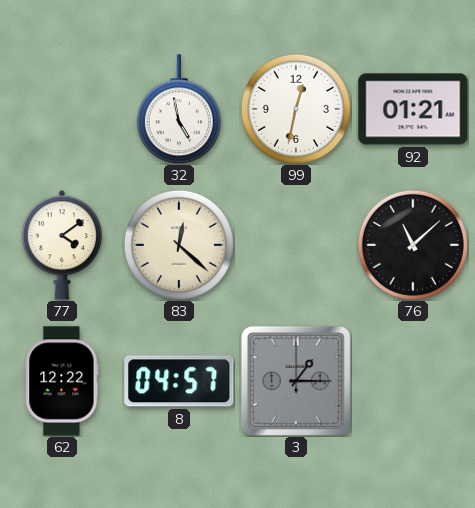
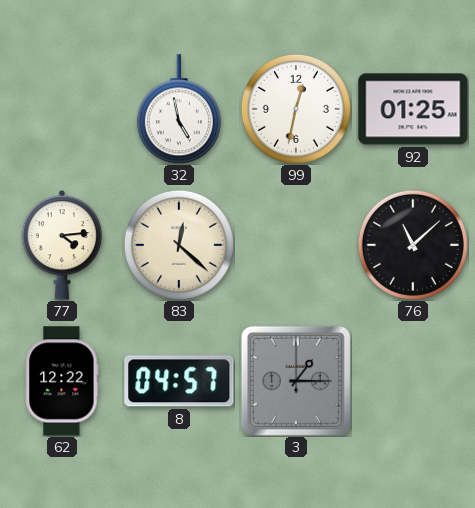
92: 01:21 -> 01:25 (413, 109)
77: 4:09 -> 4:14 (62, 246)
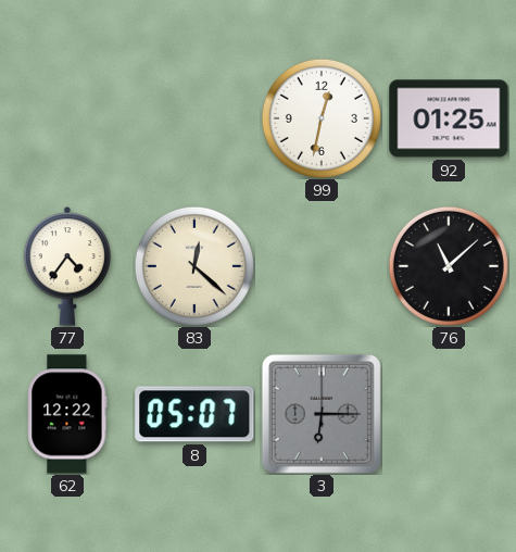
32: 4:58 -> none (179, 109)
77: 4:14 -> 4:36 (67, 267)
8: 04:57 -> 05:07 (194, 414)
3: 1:15 -> 6:15 (322, 414)
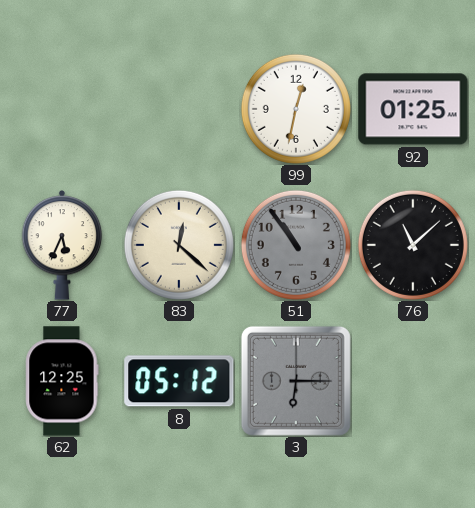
77: 4:36 -> 5:34 (62, 246)
51: none -> 10:54 (296, 245)
62: 12:22 -> 12:25 (62, 381)
8: 05:07 -> 05:12 (179, 381)
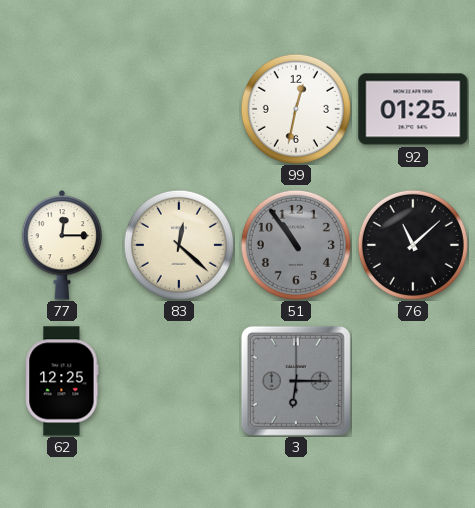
77: 5:34 -> 12:15 (62, 246)
8: 05:12 -> none (179, 381)
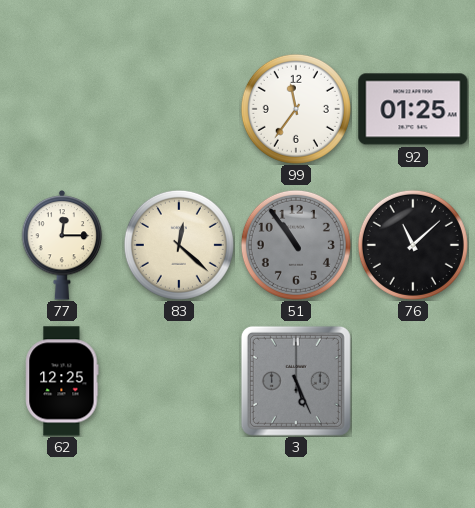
99: 12:32 -> 11:36 (296, 109)
3: 6:15 -> 5:26 (296, 381)
